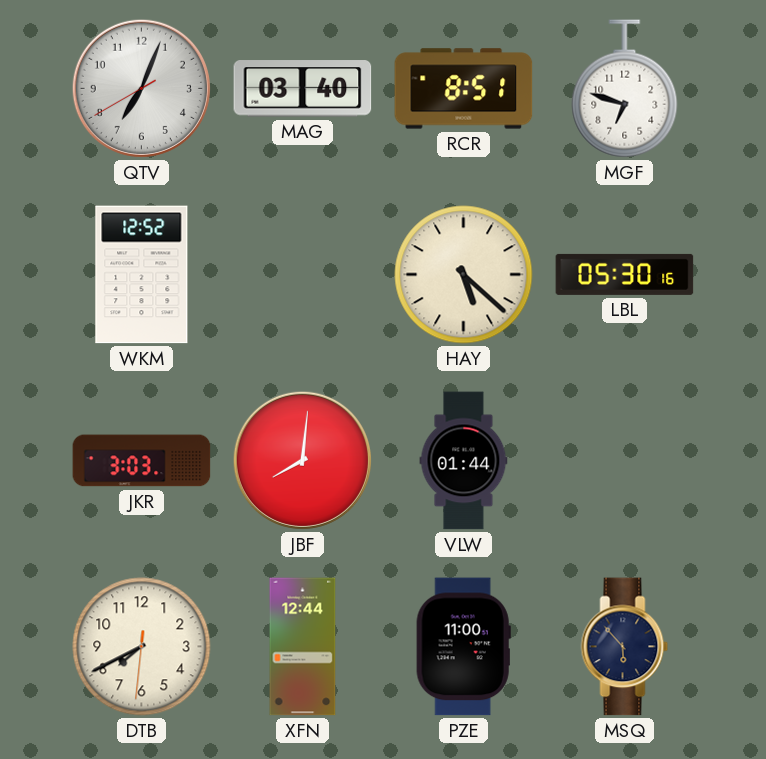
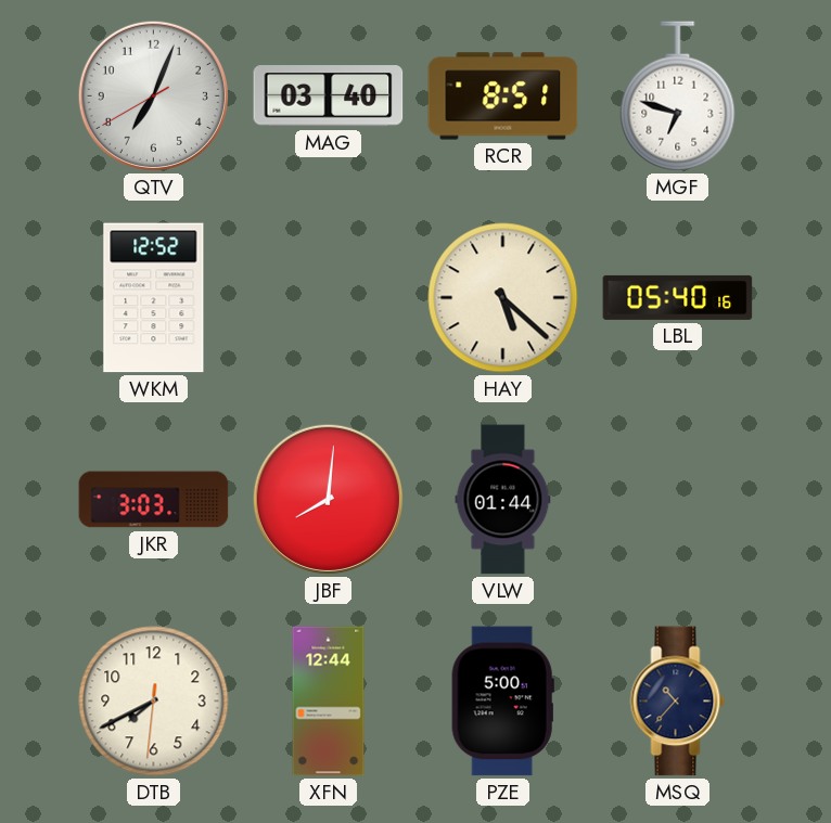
LBL: 05:30 -> 05:40 (678, 297)
PZE: 11:00 -> 5:00 (502, 702)
MSQ: 5:53 -> 10:37 (678, 702)
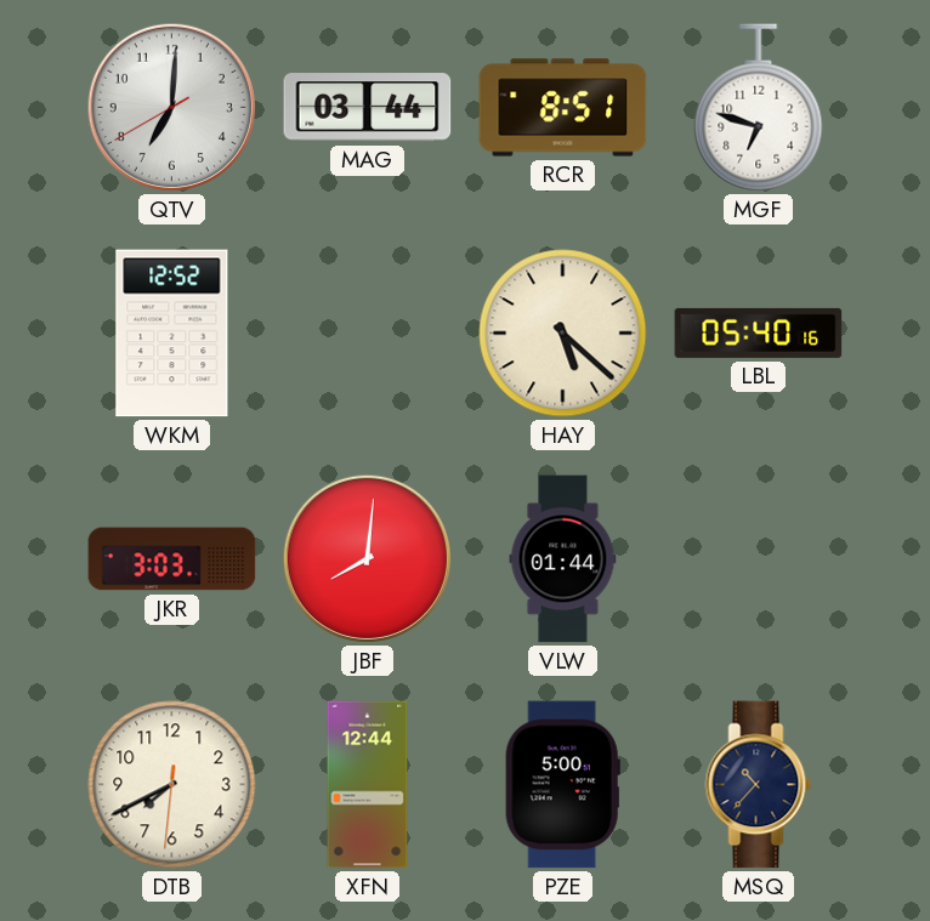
QTV: 7:03 -> 7:00 (171, 107)
MAG: 03:40 -> 03:44 (368, 108)
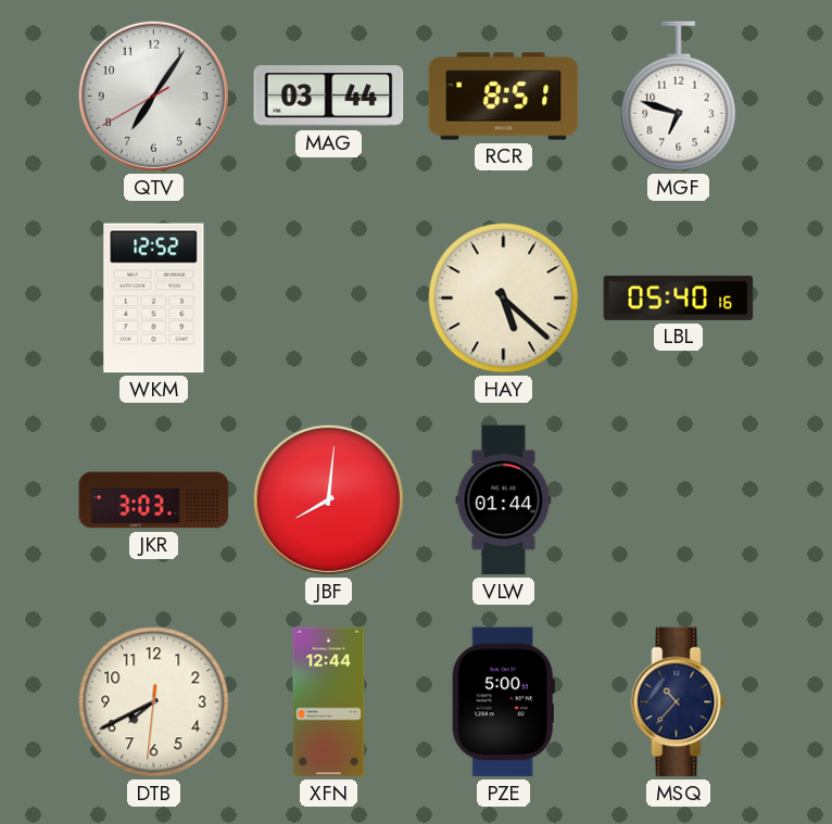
QTV: 7:00 -> 7:05 (153, 96)
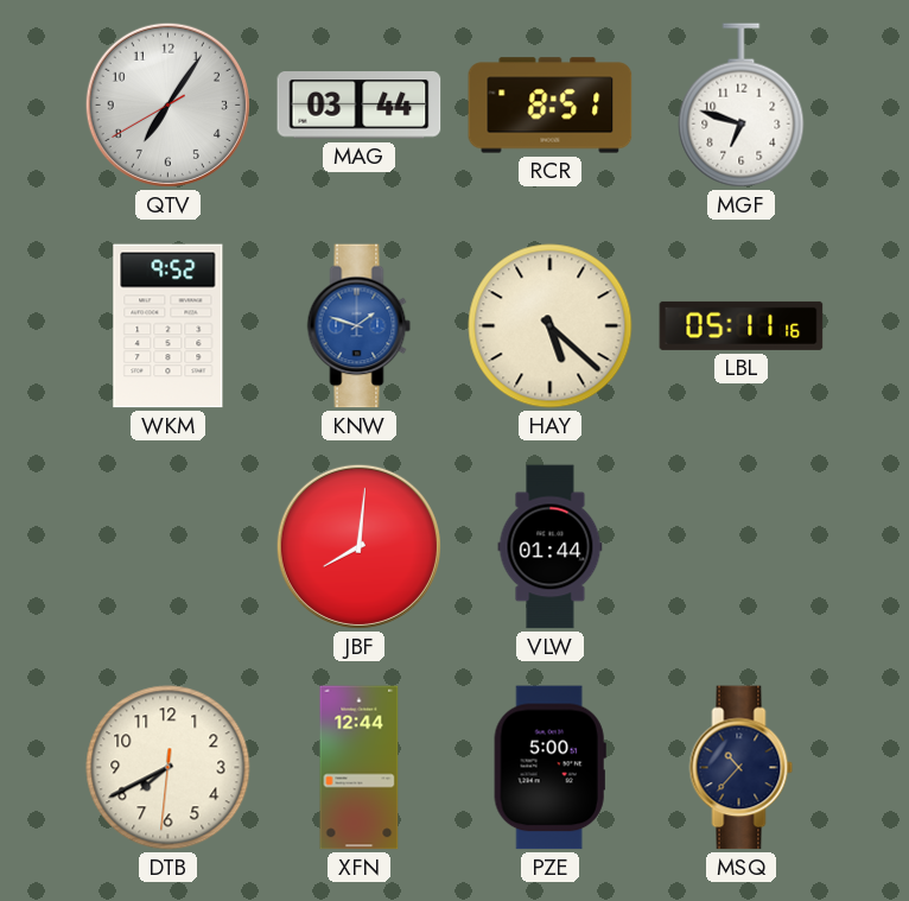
WKM: 12:52 -> 9:52 (169, 326)
KNW: none -> 1:48 (360, 326)
LBL: 05:40 -> 05:11 (742, 325)
JKR: 3:03 -> none (154, 500)
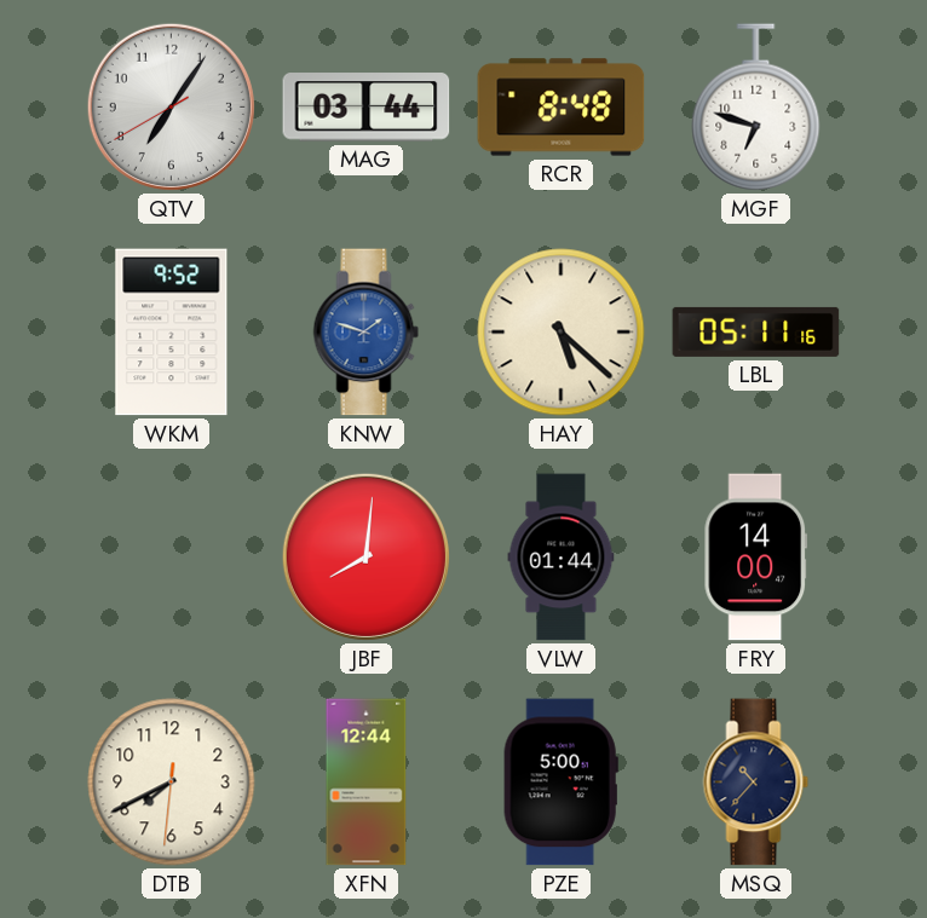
RCR: 8:51 -> 8:48 (562, 108)
FRY: none -> 14:00 (756, 558)
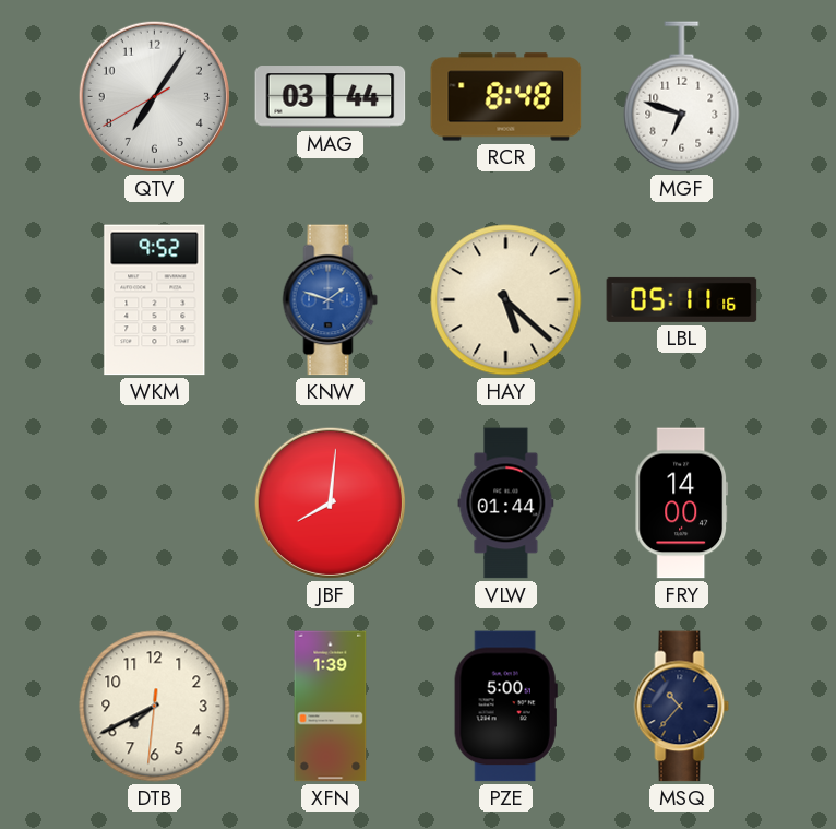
XFN: 12:44 -> 1:39 (331, 707)
